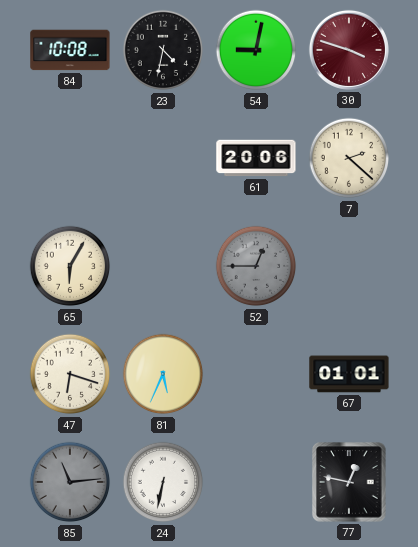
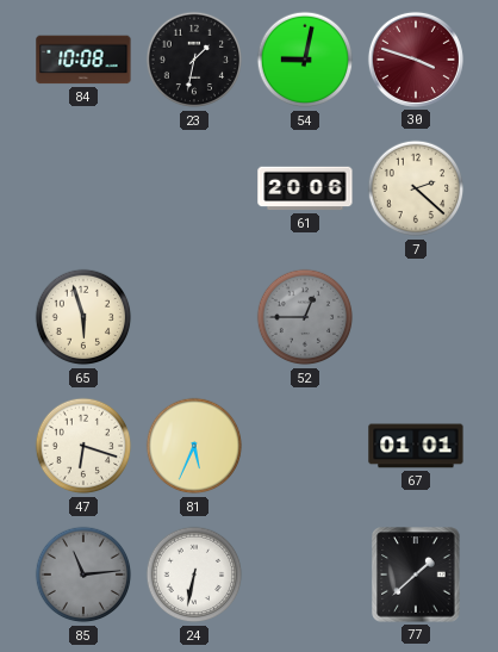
23: 4:32 -> 1:32 (194, 60)
65: 6:05 -> 5:57 (83, 317)
77: 12:47 -> 1:38 (416, 575)
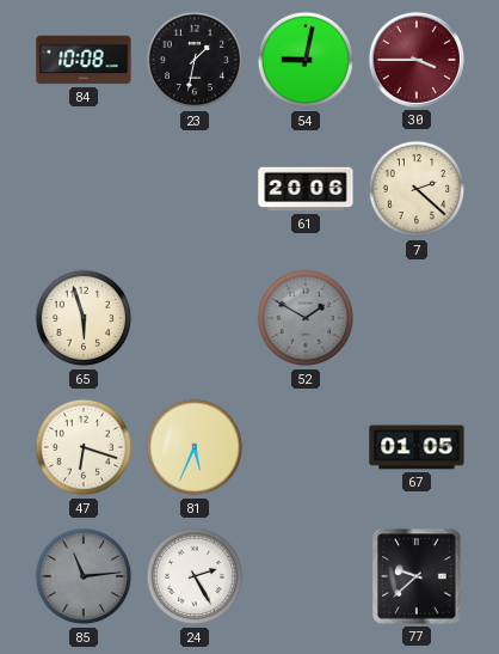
30: 3:48 -> 3:45 (417, 60)
52: 12:45 -> 1:50 (306, 318)
67: 01:01 -> 01:05 (417, 447)
24: 6:32 -> 2:25 (195, 576)
77: 1:38 -> 9:38 (417, 576)
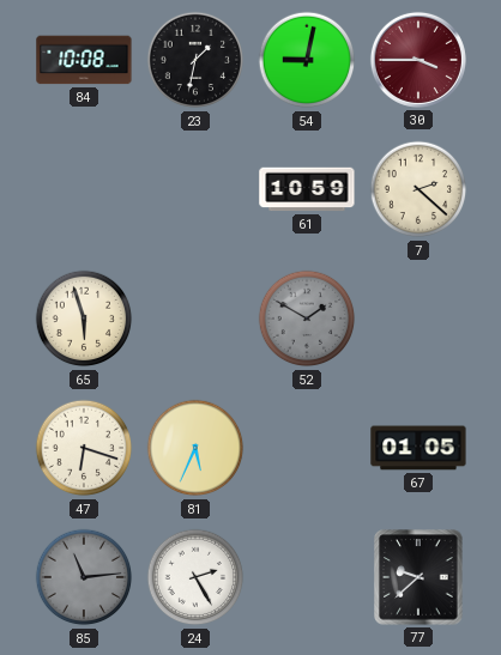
61: 20:06 -> 10:59 (307, 189)
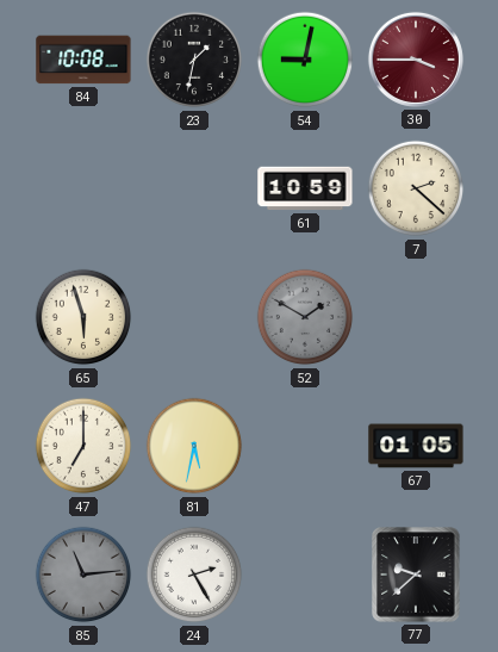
47: 6:18 -> 7:00 (83, 446)
81: 5:34 -> 5:32 (194, 446)
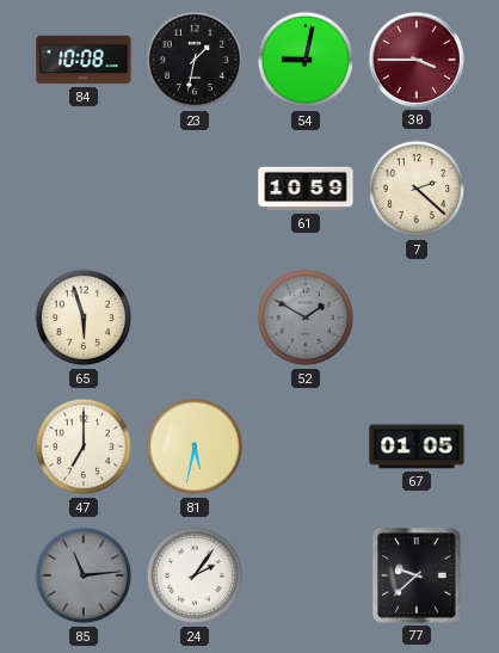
24: 2:25 -> 2:06 (195, 575)
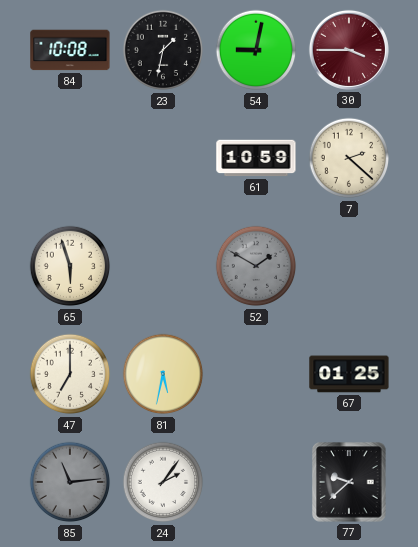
67: 01:05 -> 01:25 (349, 374)
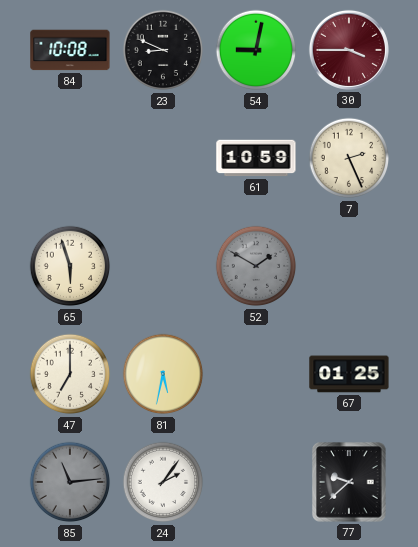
23: 1:32 -> 8:49 (163, 50)
7: 2:22 -> 2:26 (349, 158)
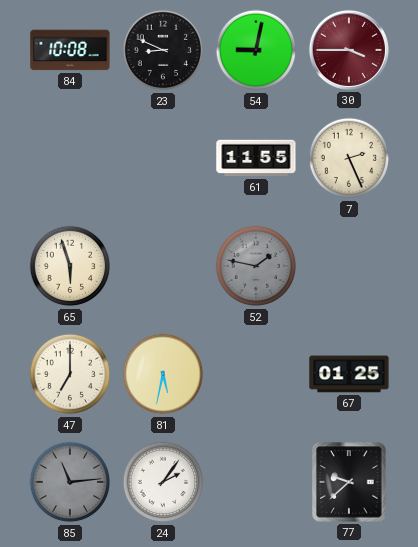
61: 10:59 -> 11:55 (256, 158)
52: 1:50 -> 1:47 (256, 266)
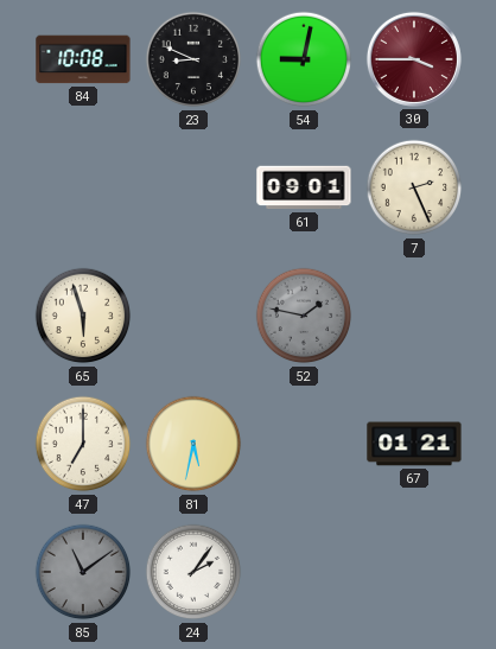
61: 11:55 -> 09:01 (304, 187)
67: 01:25 -> 01:21 (414, 444)
85: 11:14 -> 11:09 (83, 572)
77: 9:38 -> none (349, 482)
